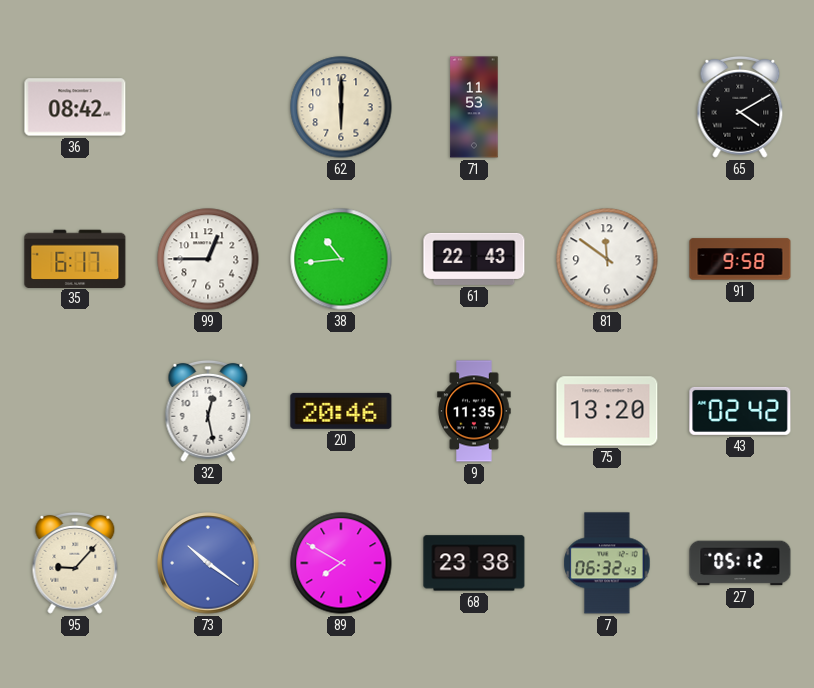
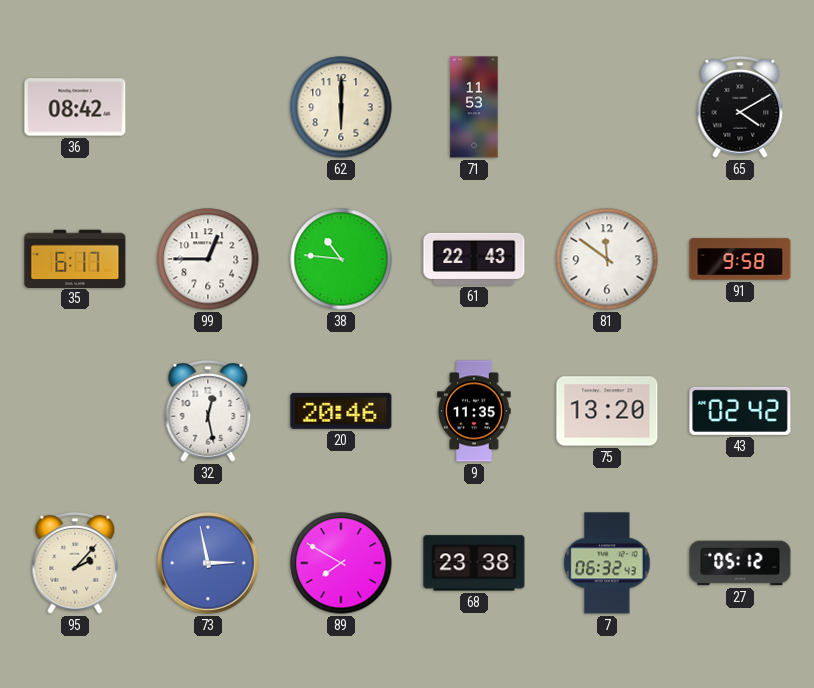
38: 10:44 -> 10:46 (341, 259)
95: 9:07 -> 2:07 (75, 563)
73: 10:21 -> 2:58 (208, 563)
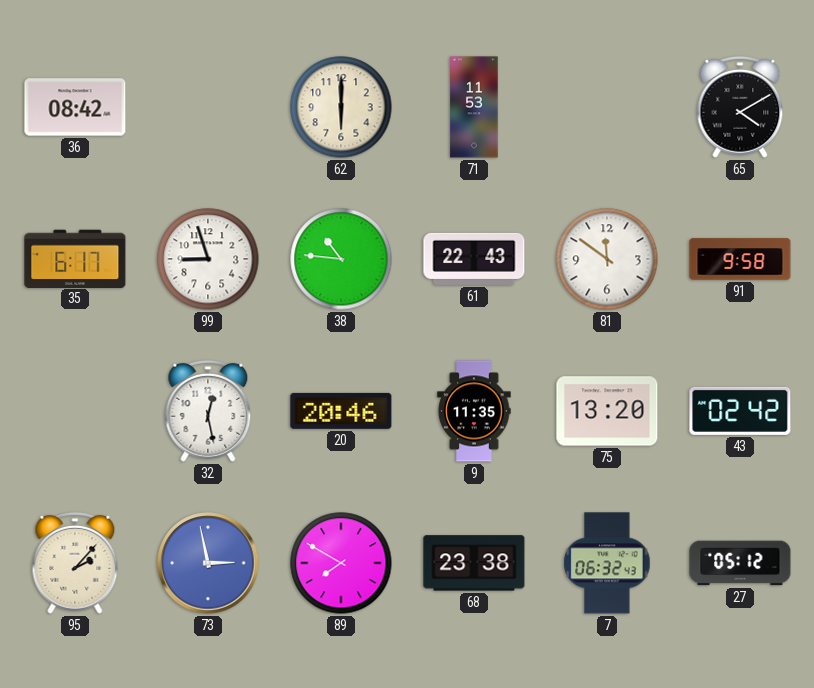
99: 12:45 -> 8:57 (208, 259)
